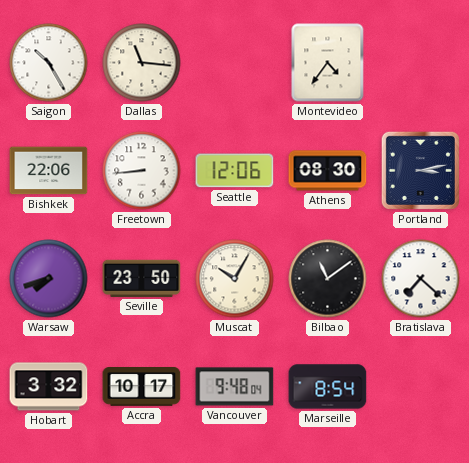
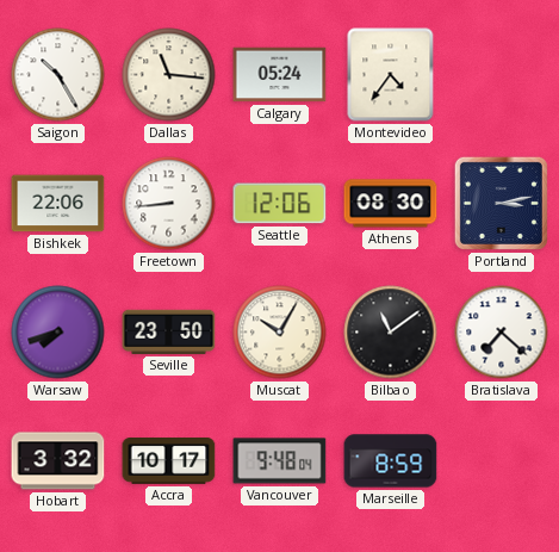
Calgary: none -> 05:24 (280, 75)
Marseille: 8:54 -> 8:59 (391, 461)
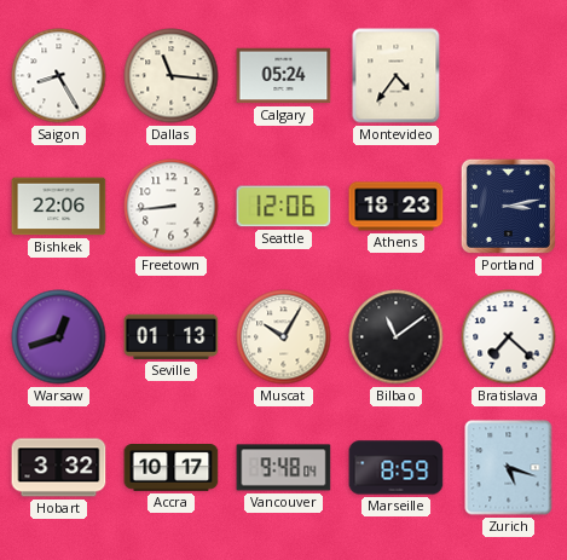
Saigon: 10:25 -> 8:25 (59, 76)
Athens: 08:30 -> 18:23 (397, 207)
Warsaw: 7:42 -> 12:42 (59, 337)
Seville: 23:50 -> 01:13 (172, 336)
Zurich: none -> 5:18 (509, 468)
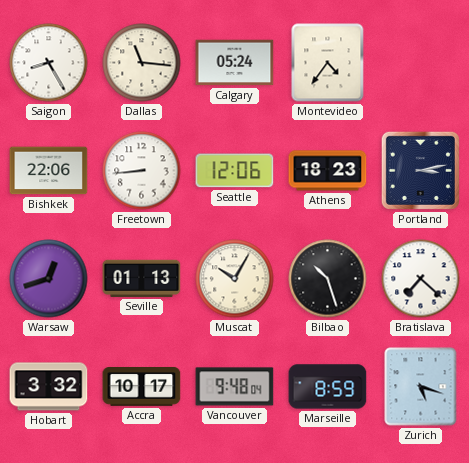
Bilbao: 11:09 -> 10:27 (328, 279)
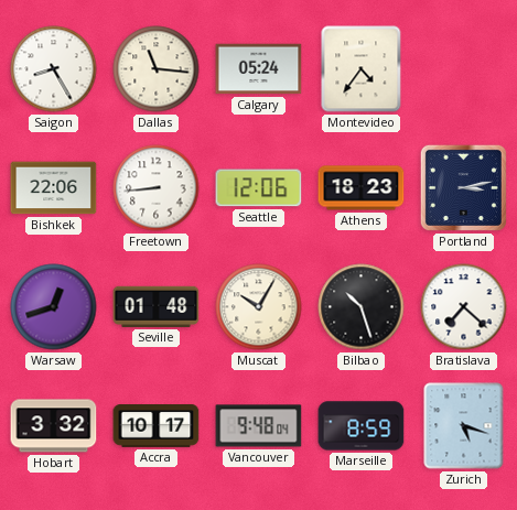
Seville: 01:13 -> 01:48 (157, 306)
